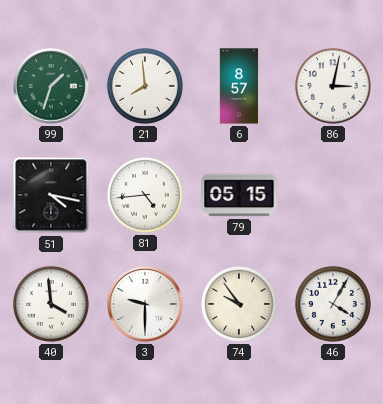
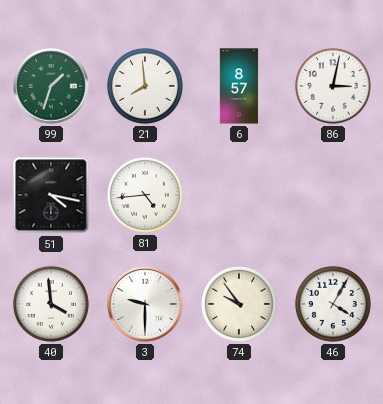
79: 05:15 -> none (239, 195)
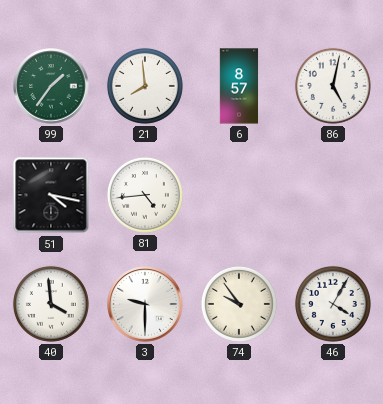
99: 1:33 -> 1:36 (51, 86)
86: 3:02 -> 5:02 (333, 86)
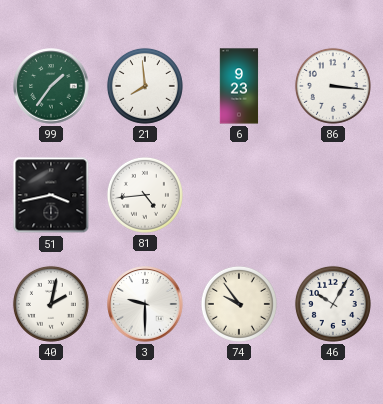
6: 8:57 -> 9:23 (239, 86)
86: 5:02 -> 3:16 (333, 86)
51: 4:17 -> 3:43 (51, 195)
40: 3:59 -> 2:02 (51, 304)
46: 4:05 -> 10:05 (333, 304)
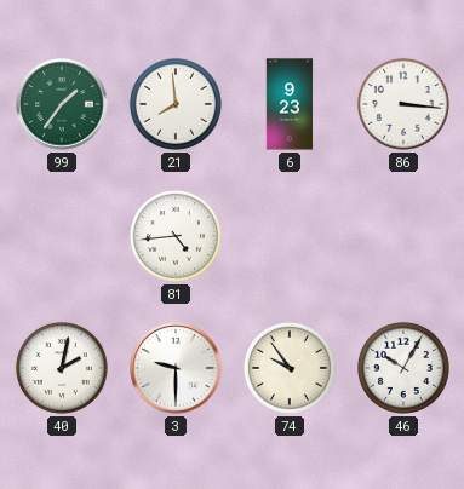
51: 3:43 -> none (51, 195)
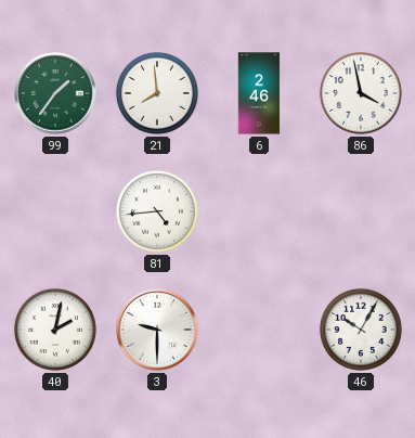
6: 9:23 -> 2:46 (259, 93)
86: 3:16 -> 3:58 (361, 93)
74: 9:54 -> none (290, 368)
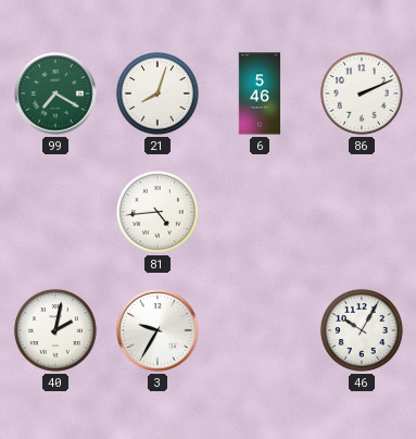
99: 1:36 -> 7:20 (55, 93)
21: 7:59 -> 8:03 (157, 93)
6: 2:46 -> 5:46 (260, 93)
86: 3:58 -> 2:11 (362, 93)
3: 9:30 -> 9:35 (157, 330)
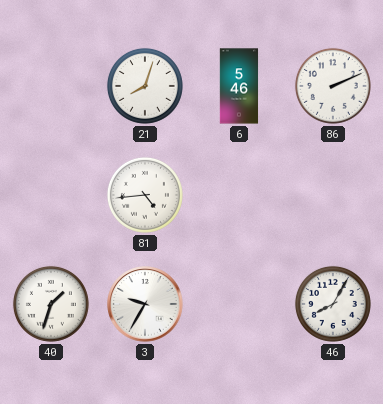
99: 7:20 -> none (55, 93)
40: 2:02 -> 1:33 (51, 304)
46: 10:05 -> 8:05 (333, 304)
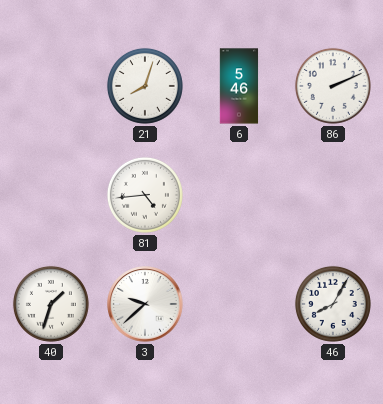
3: 9:35 -> 9:38 (145, 304)
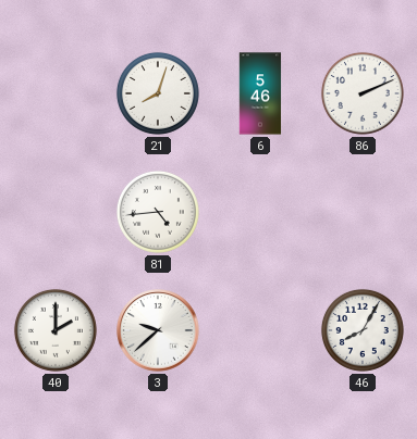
40: 1:33 -> 2:00 (56, 330)
